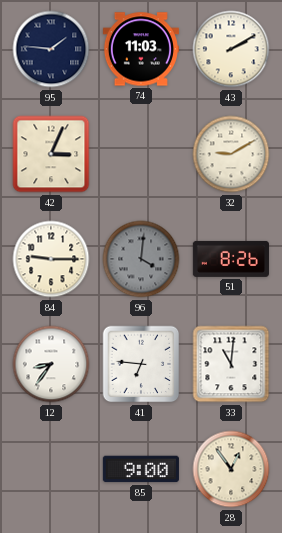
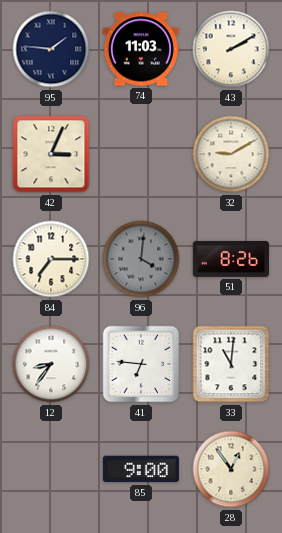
84: 9:15 -> 7:15 (51, 259)
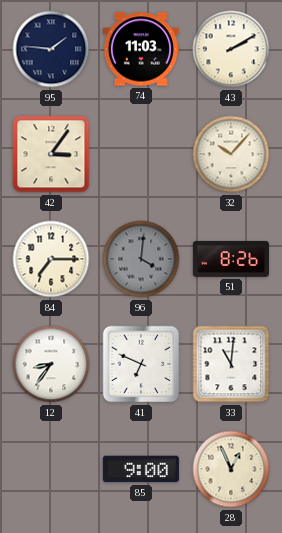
42: 3:04 -> 3:06 (51, 154)
32: 9:10 -> 10:07 (231, 154)
41: 6:46 -> 6:49 (141, 364)
28: 12:54 -> 12:56 (231, 469)
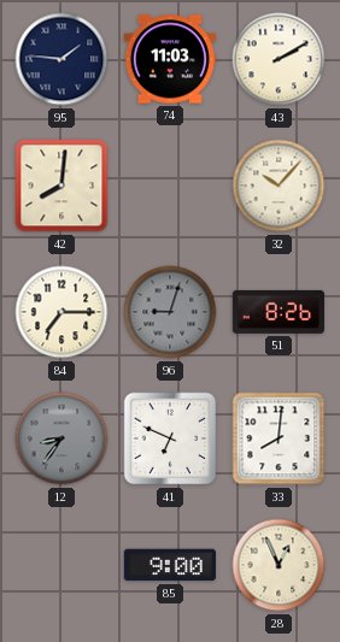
42: 3:06 -> 8:01 (61, 185)
96: 4:01 -> 9:03 (170, 312)
12 dial: white -> grey (61, 438)
33: 11:01 -> 8:01 (279, 438)
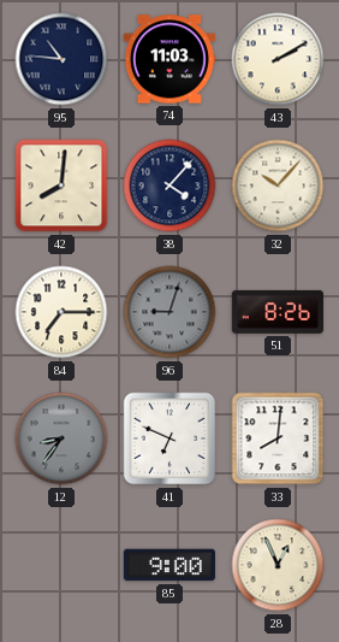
95: 1:46 -> 10:46 (61, 59)
38: none -> 4:07 (169, 185)
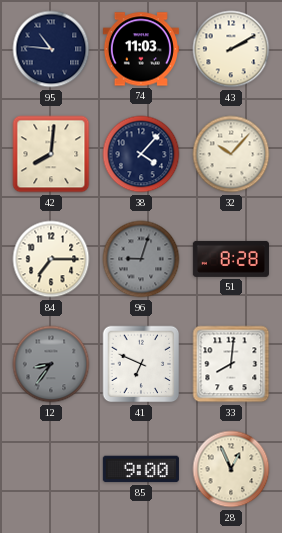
51: 8:26 -> 8:28 (231, 259)
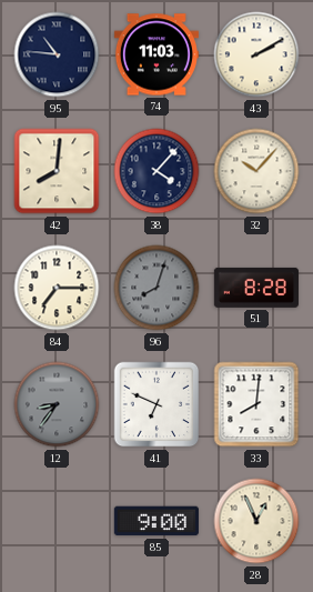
96: 9:03 -> 8:03 (156, 288)
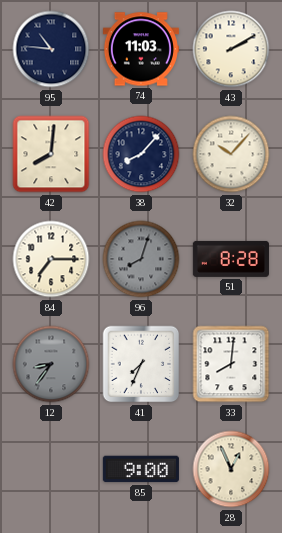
38: 4:07 -> 8:07 (141, 154)
41: 6:49 -> 7:34 (141, 364)
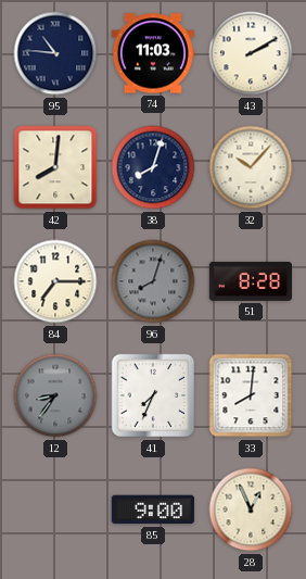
38: 8:07 -> 8:03 (153, 167)
